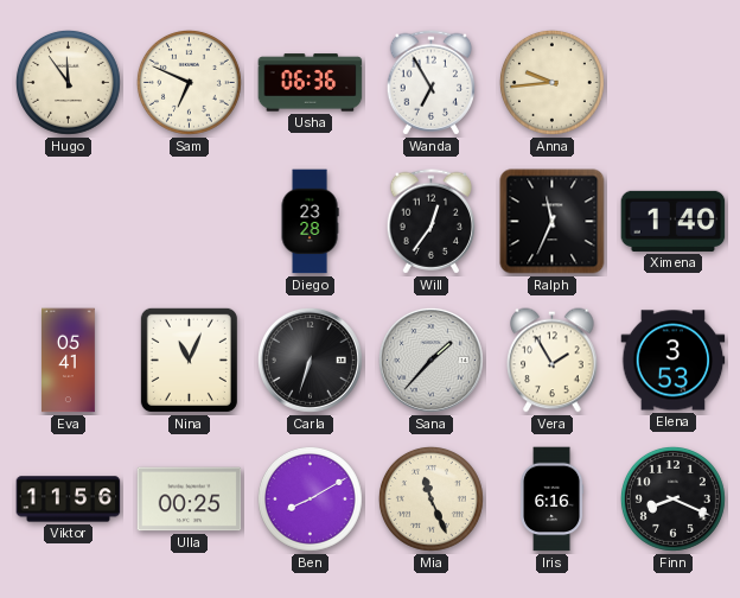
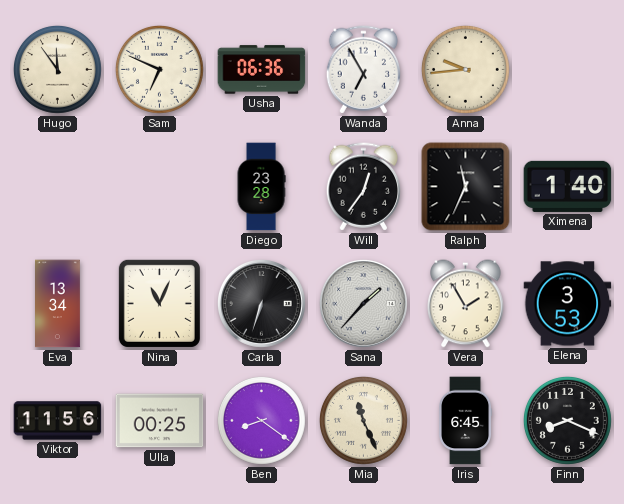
Eva: 05:41 -> 13:34 (58, 304)
Ben: 8:10 -> 8:21 (261, 420)
Iris: 6:16 -> 6:45 (466, 421)
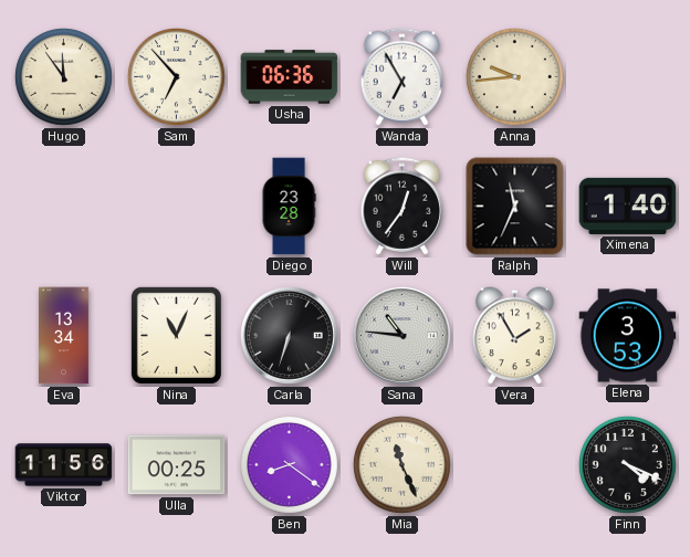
Sam: 6:49 -> 6:53 (176, 76)
Sana: 1:37 -> 10:46 (401, 335)
Iris: 6:45 -> none (466, 421)
Finn: 8:19 -> 4:19 (627, 464)
